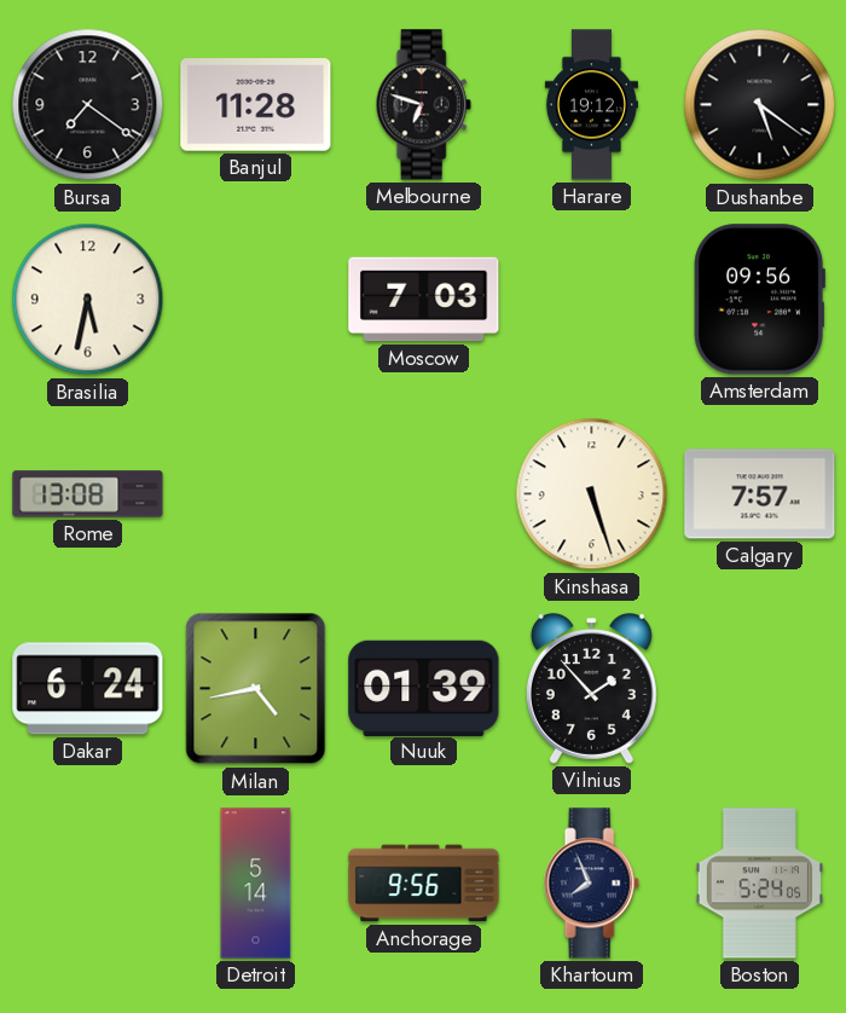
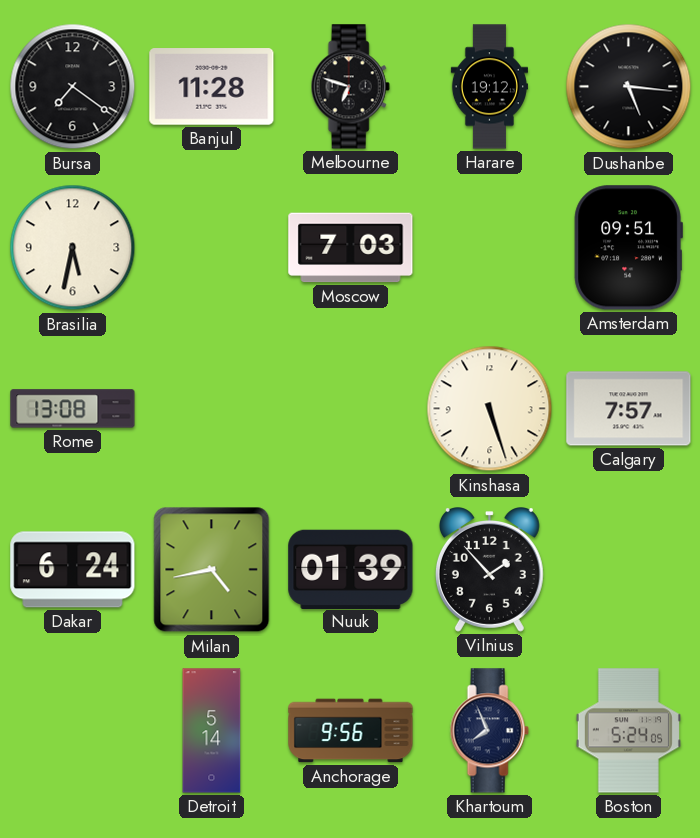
Dushanbe: 5:21 -> 5:16 (629, 87)
Amsterdam: 09:56 -> 09:51 (628, 248)
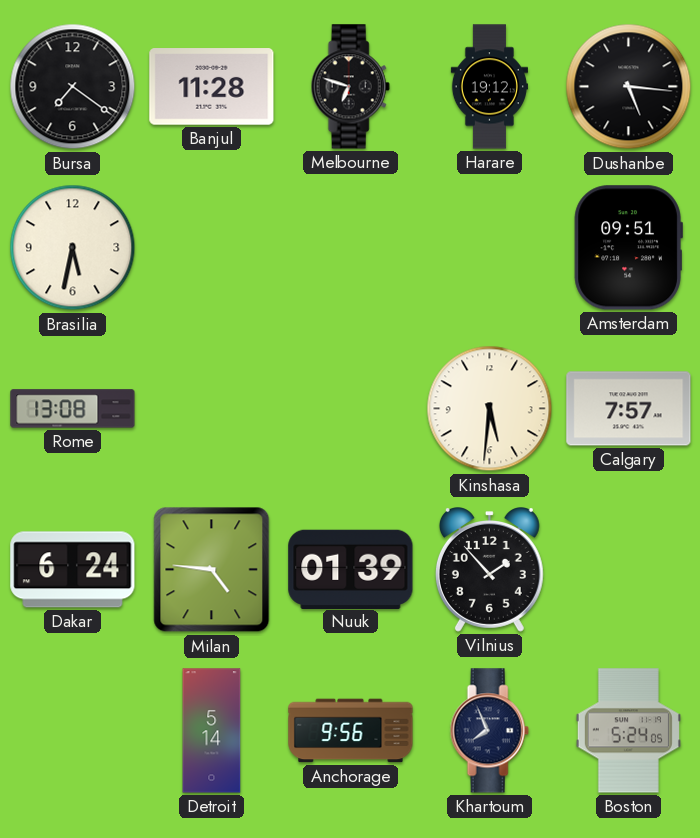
Moscow: 7:03 -> none (351, 248)
Kinshasa: 5:27 -> 5:31 (490, 409)
Milan: 4:43 -> 4:46 (212, 570)
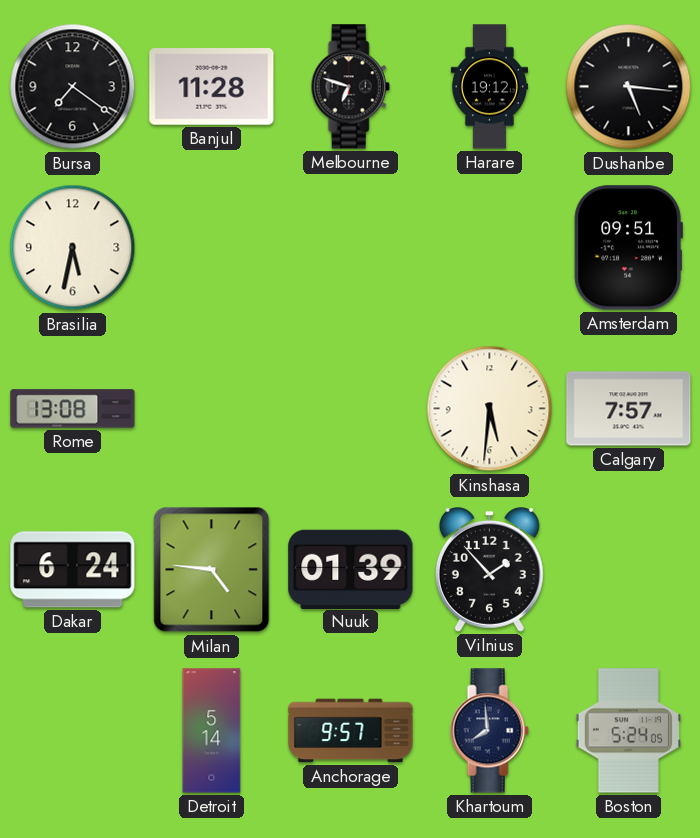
Anchorage: 9:56 -> 9:57 (351, 731)
Khartoum: 7:56 -> 7:59 (489, 731)
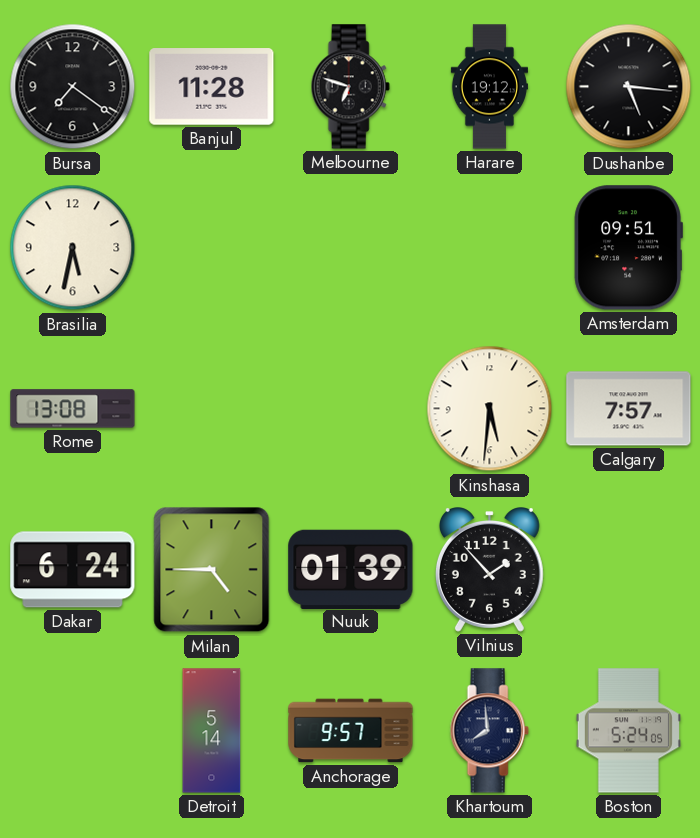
Milan: 4:46 -> 4:45 (212, 570)
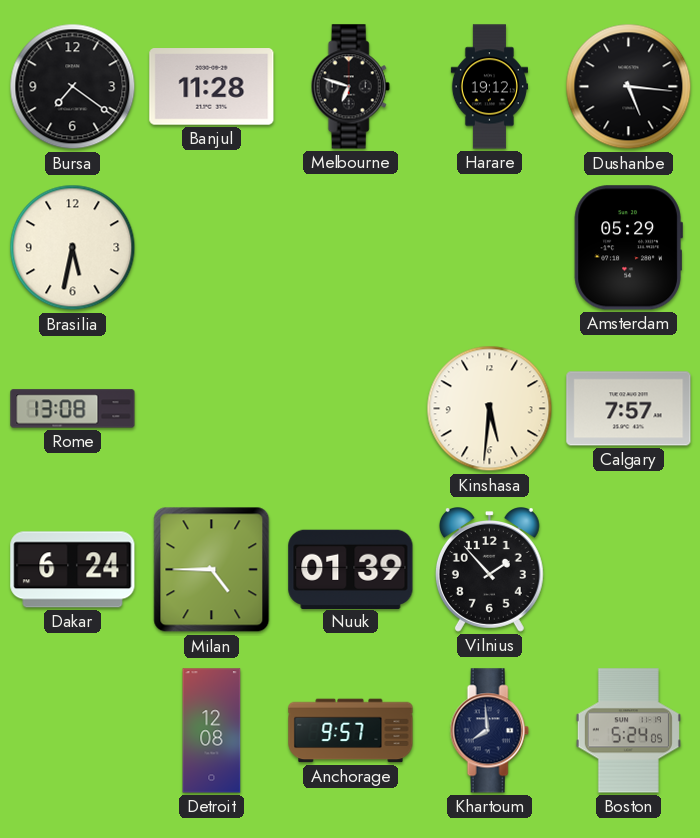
Amsterdam: 09:51 -> 05:29 (628, 248)
Detroit: 5:14 -> 12:08 (212, 731)
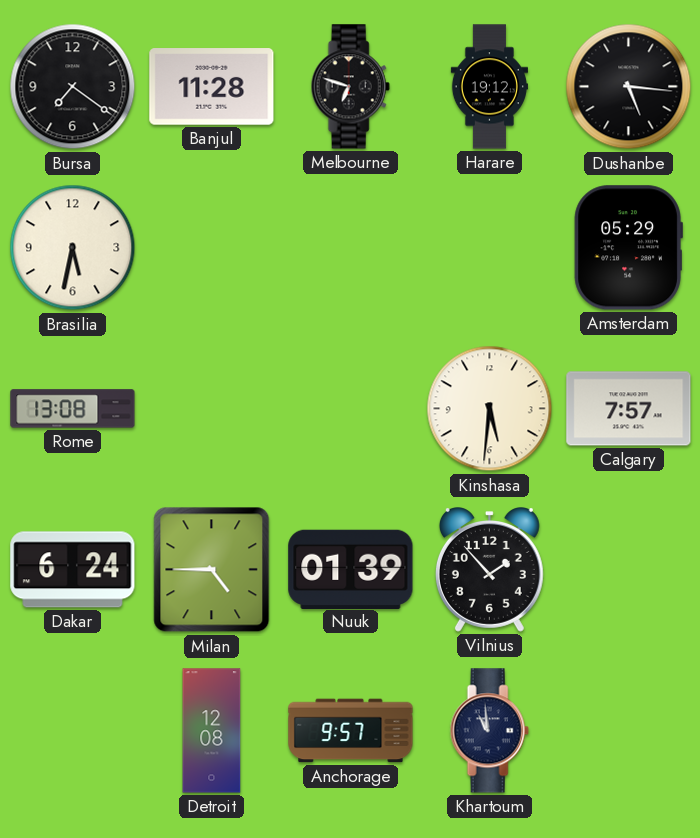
Khartoum: 7:59 -> 10:59 (489, 731)
Boston: 5:24 -> none (628, 731)
